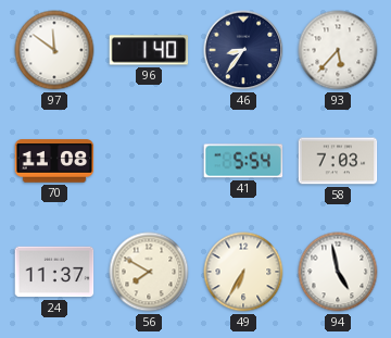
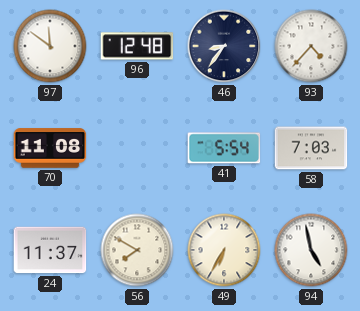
96: 1:40 -> 12:48 (137, 46)
93: 5:37 -> 4:37 (311, 46)
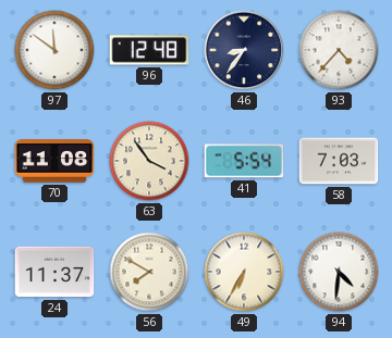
63: none -> 3:54 (149, 161)
94: 4:58 -> 4:31 (339, 272)
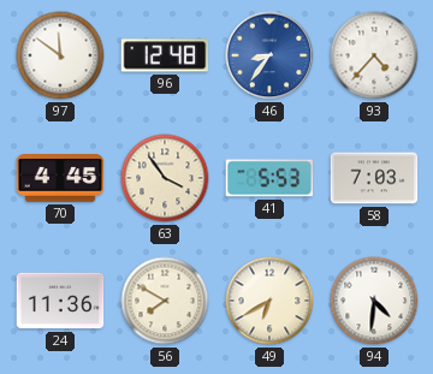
46 dial: navy -> blue (269, 55)
70: 11:08 -> 4:45 (60, 178)
41: 5:54 -> 5:53 (269, 178)
24: 11:37 -> 11:36 (60, 301)
49: 6:35 -> 6:40 (269, 301)
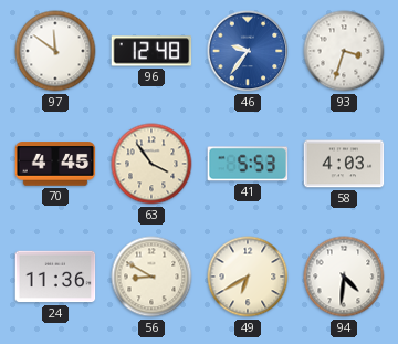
46: 8:36 -> 9:36 (248, 51)
93: 4:37 -> 3:33 (344, 51)
58: 7:03 -> 4:03 (344, 164)
56: 7:50 -> 8:50 (151, 277)
